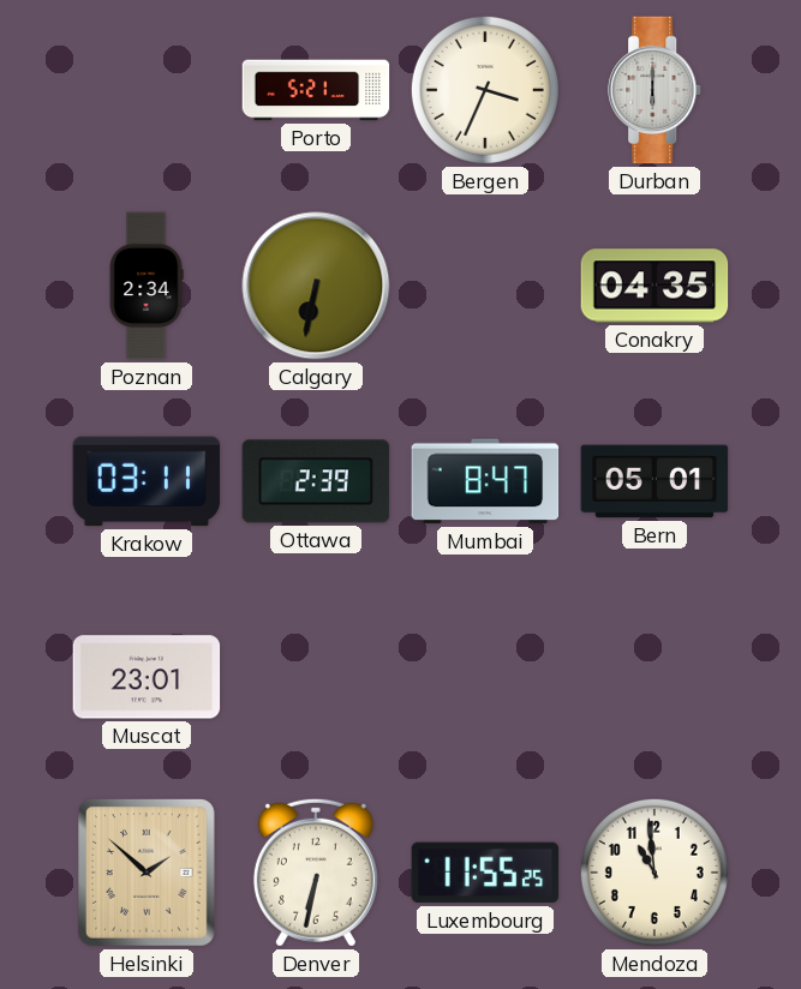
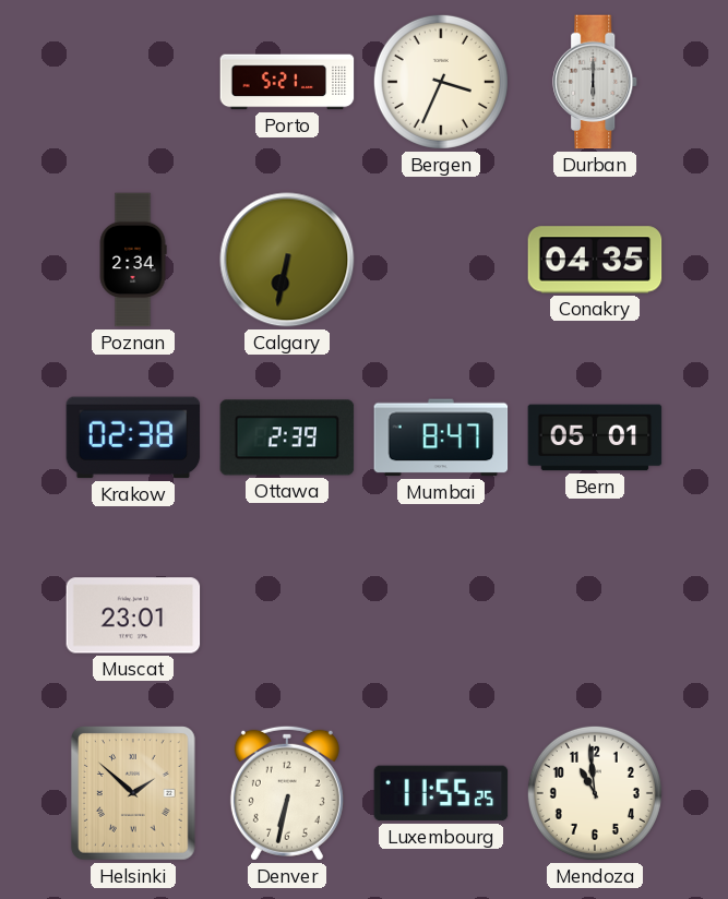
Krakow: 03:11 -> 02:38 (133, 437)
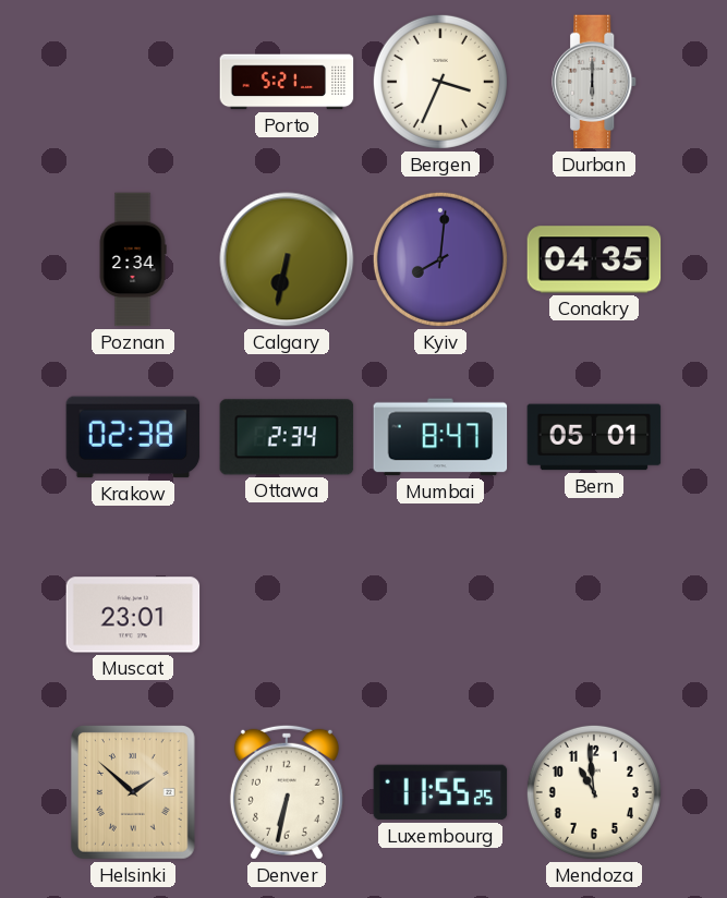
Kyiv: none -> 8:01 (440, 259)
Ottawa: 2:39 -> 2:34 (287, 437)
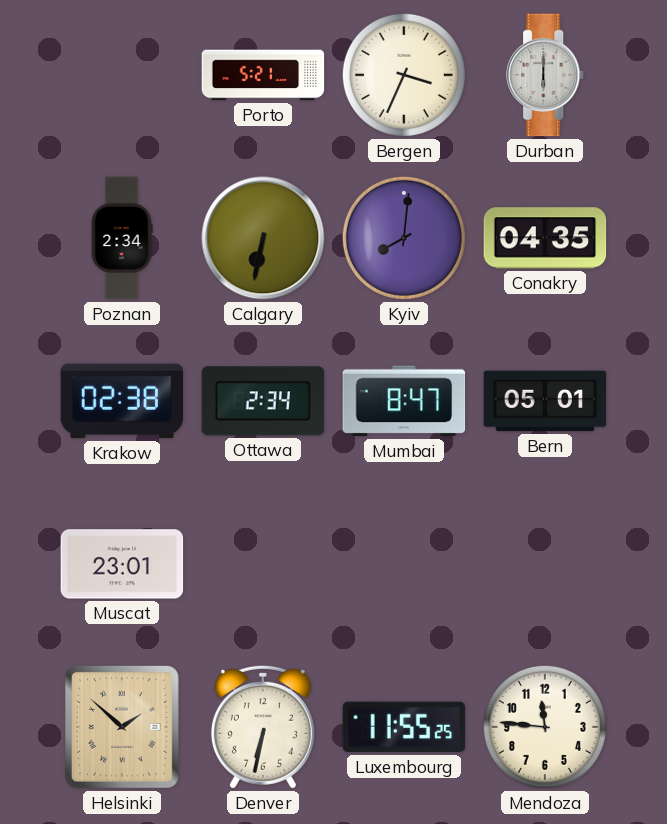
Mendoza: 10:59 -> 11:46 (545, 727)
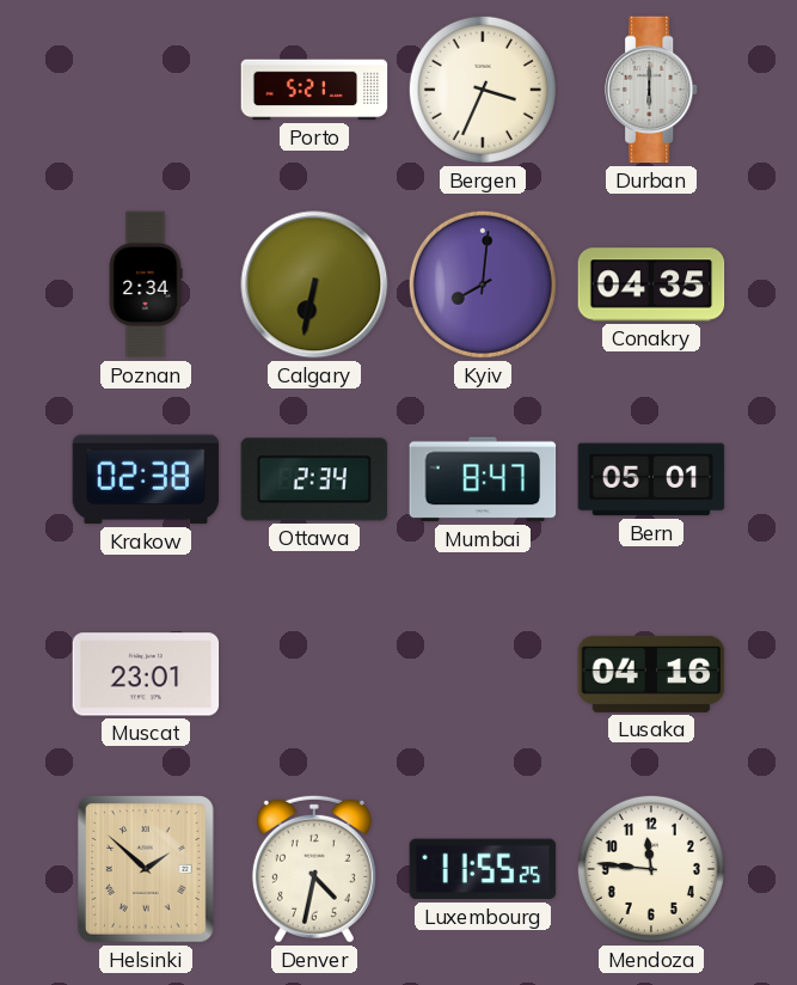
Lusaka: none -> 04:16 (651, 674)
Denver: 6:32 -> 4:32 (314, 869)
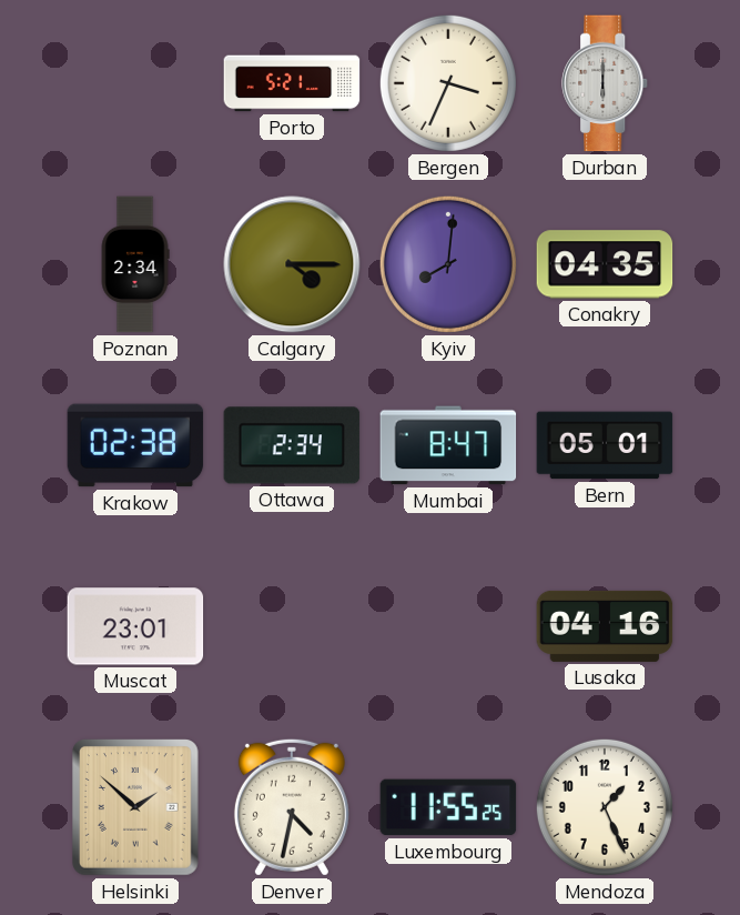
Calgary: 6:32 -> 4:15 (292, 264)
Mendoza: 11:46 -> 1:26 (605, 807)
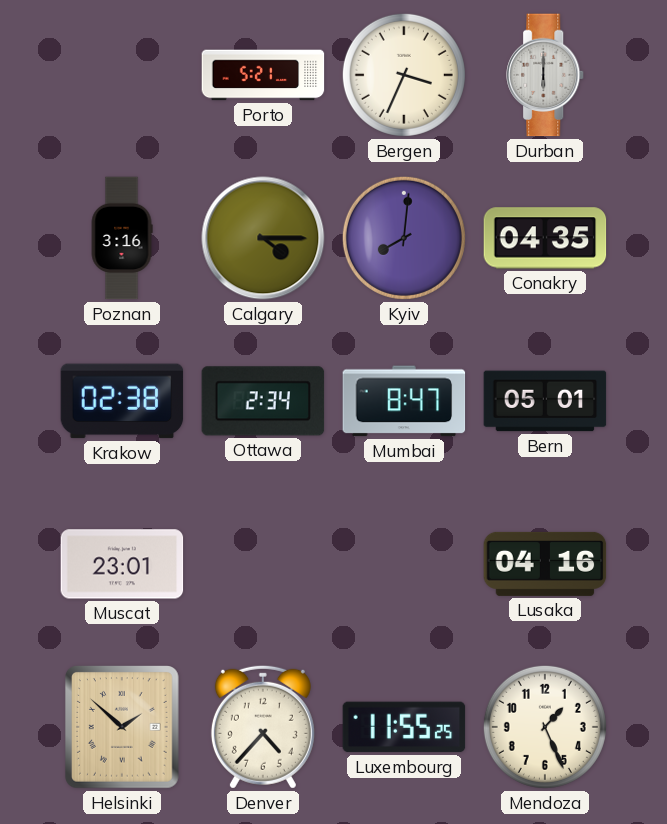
Poznan: 2:34 -> 3:16 (122, 238)
Denver: 4:32 -> 4:37 (263, 727)
